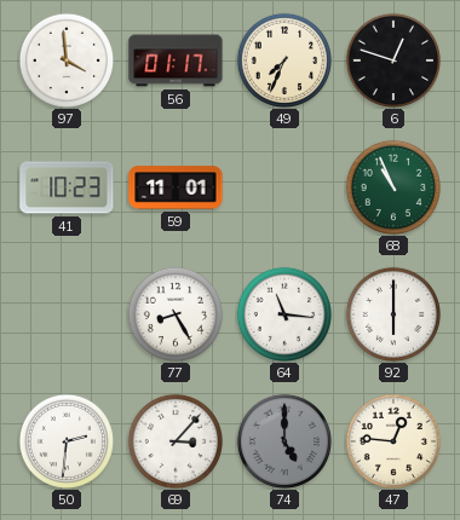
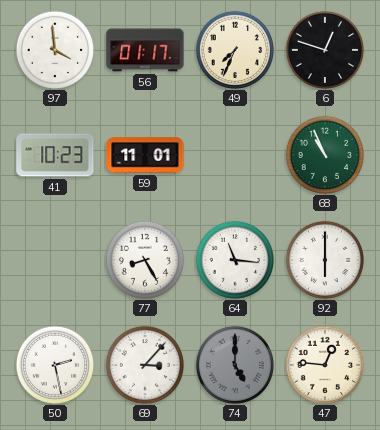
50: 2:31 -> 2:28 (54, 364)
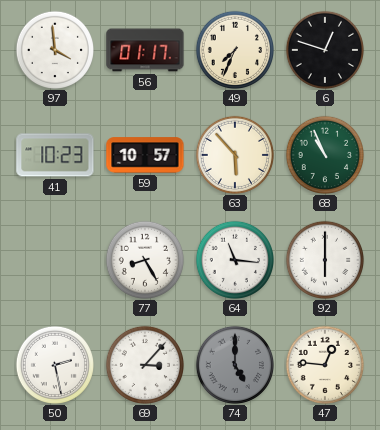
59: 11:01 -> 10:57 (145, 155)
63: none -> 5:53 (234, 154)
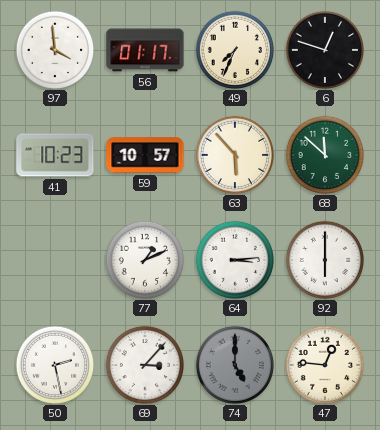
68: 10:56 -> 11:52 (324, 154)
77: 8:25 -> 1:11 (144, 259)
64: 11:16 -> 3:14 (234, 259)
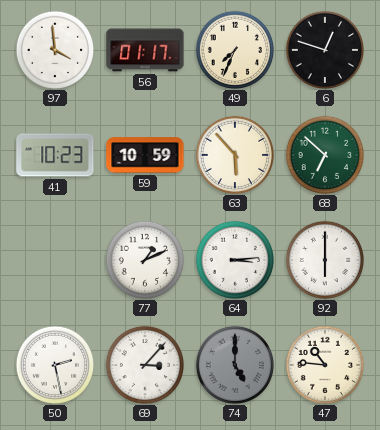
59: 10:57 -> 10:59 (145, 155)
68: 11:52 -> 6:52 (324, 154)
47: 12:46 -> 10:46 (324, 364)
